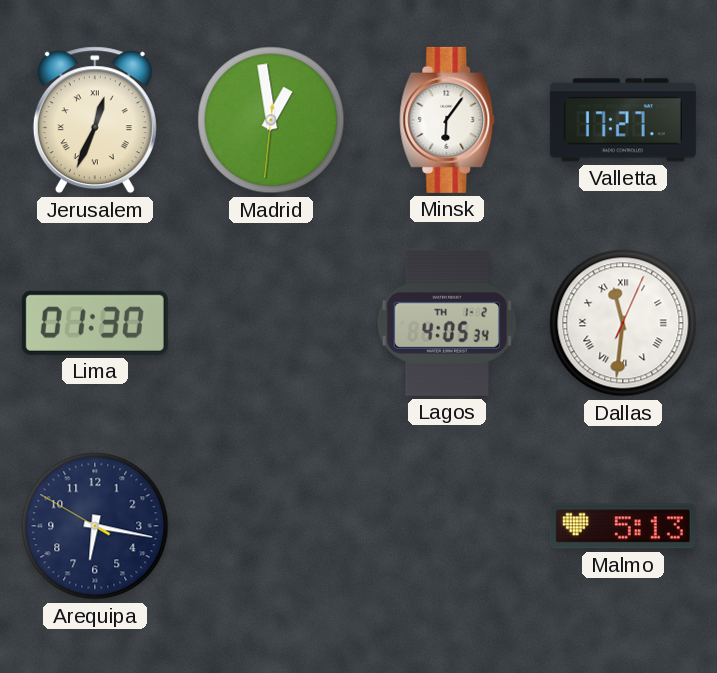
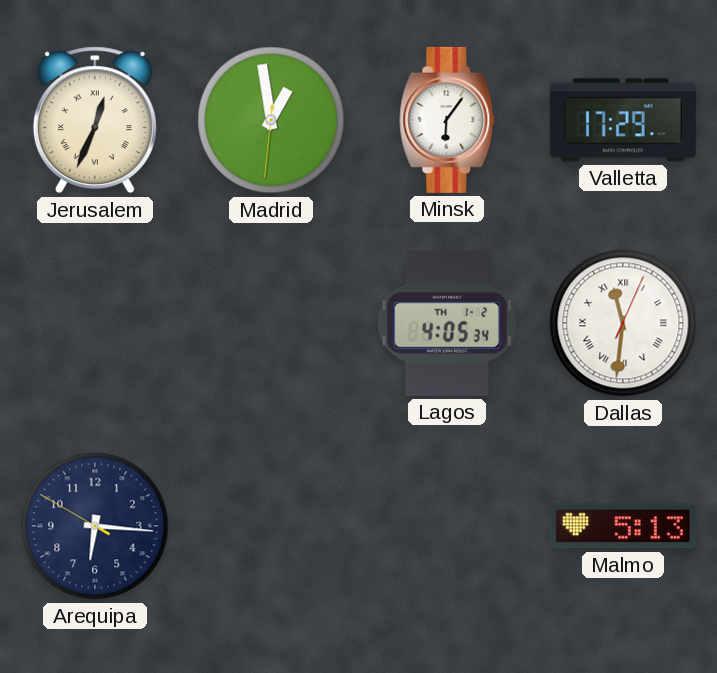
Valletta: 17:27 -> 17:29 (623, 120)
Lima: 01:30 -> none (95, 323)
Arequipa: 6:16 -> 6:15 (95, 526)
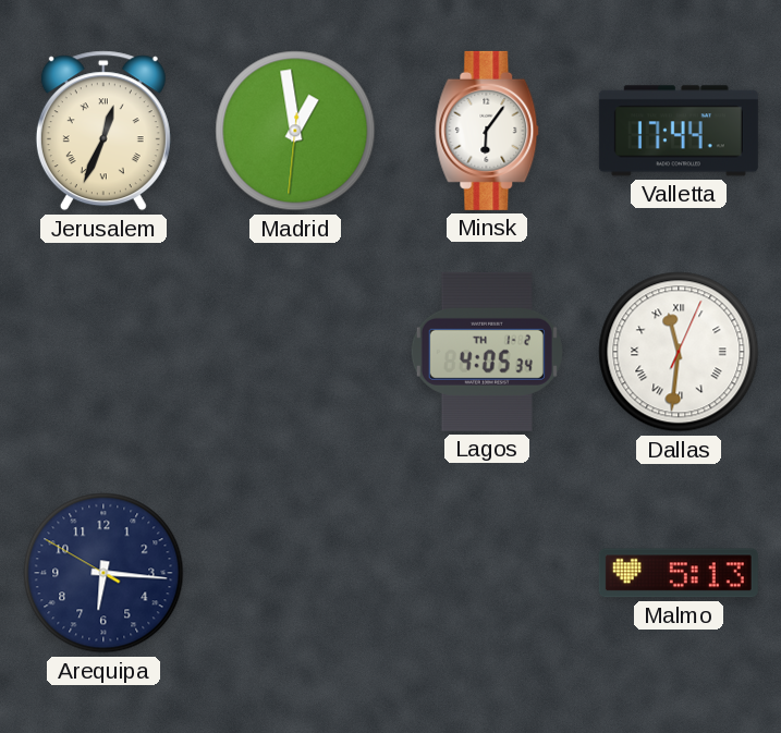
Valletta: 17:29 -> 17:44 (679, 131)
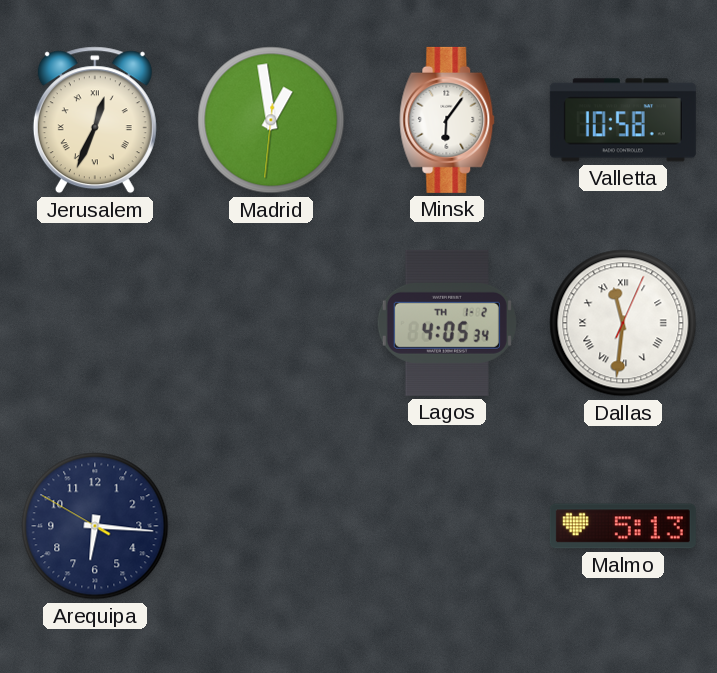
Valletta: 17:44 -> 10:58 (623, 120)
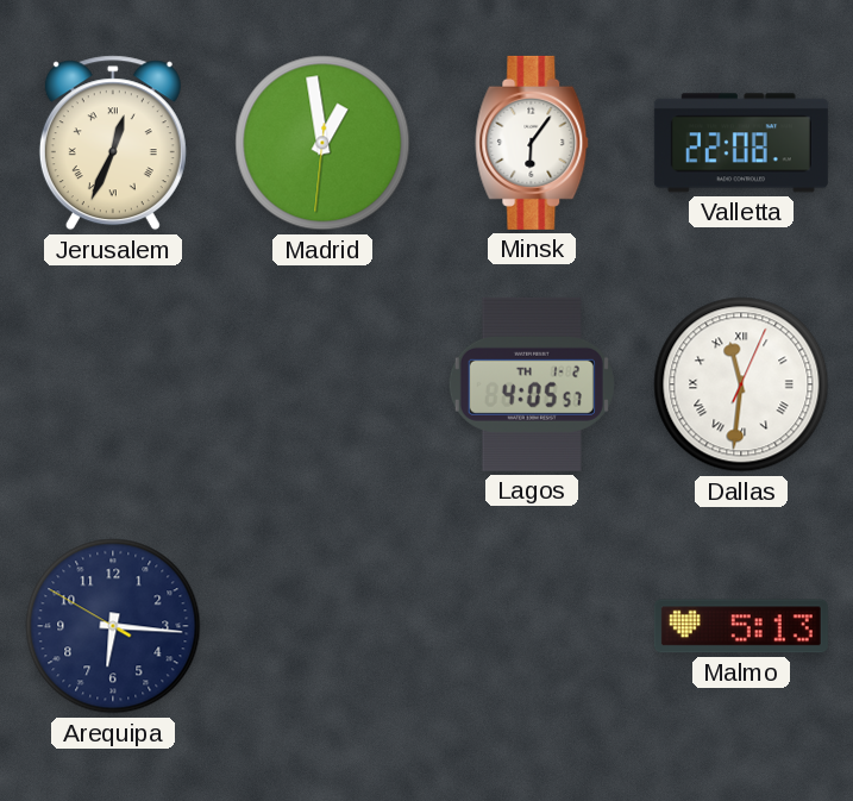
Valletta: 10:58 -> 22:08 (741, 143)
Lagos: 4:05:34 -> 4:05:57 (532, 384)
